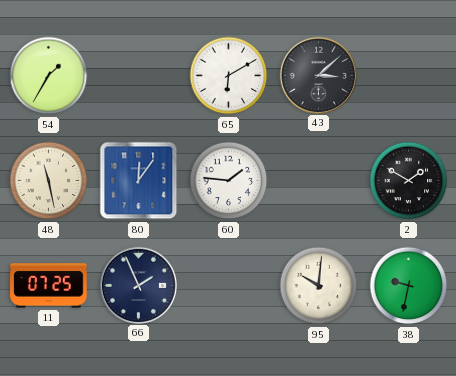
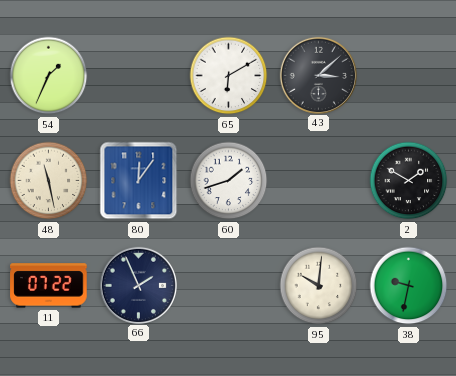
54: 1:35 -> 1:34 (49, 76)
60: 1:46 -> 1:42 (229, 181)
11: 07:25 -> 07:22 (49, 286)
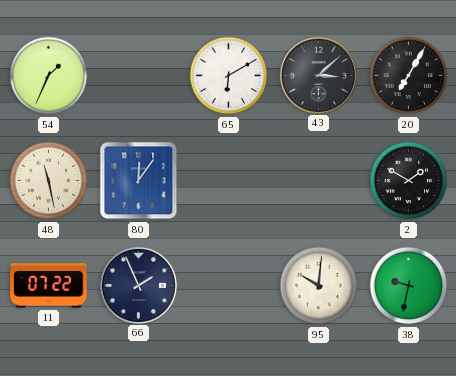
20: none -> 7:05 (409, 76)
60: 1:42 -> none (229, 181)
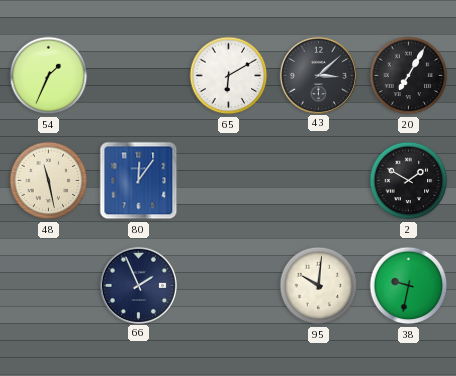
11: 07:22 -> none (49, 286)
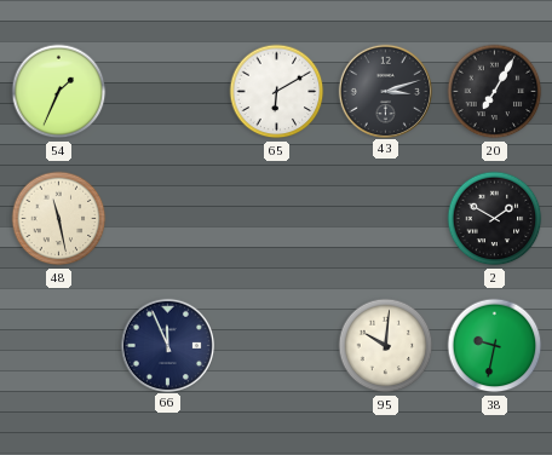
43: 3:08 -> 3:12 (385, 91)
80: 12:06 -> none (139, 181)
66: 1:56 -> 11:56 (167, 345)
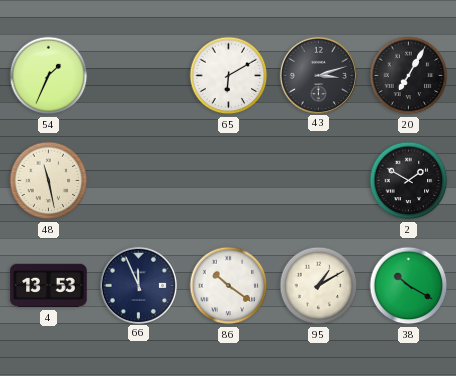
4: none -> 13:53 (49, 286)
86: none -> 10:21 (229, 286)
95: 10:01 -> 1:10 (319, 286)
38: 9:32 -> 10:20 (409, 286)
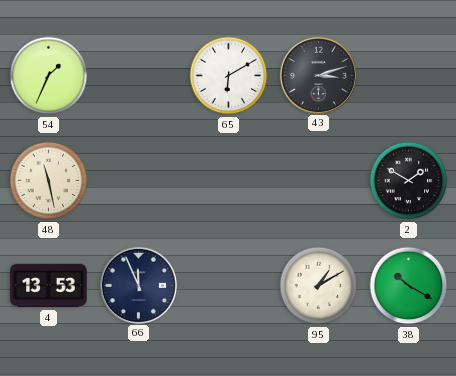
20: 7:05 -> none (409, 76)
86: 10:21 -> none (229, 286)
